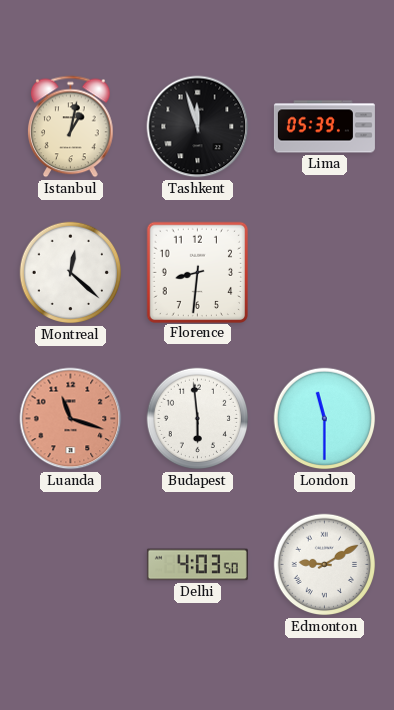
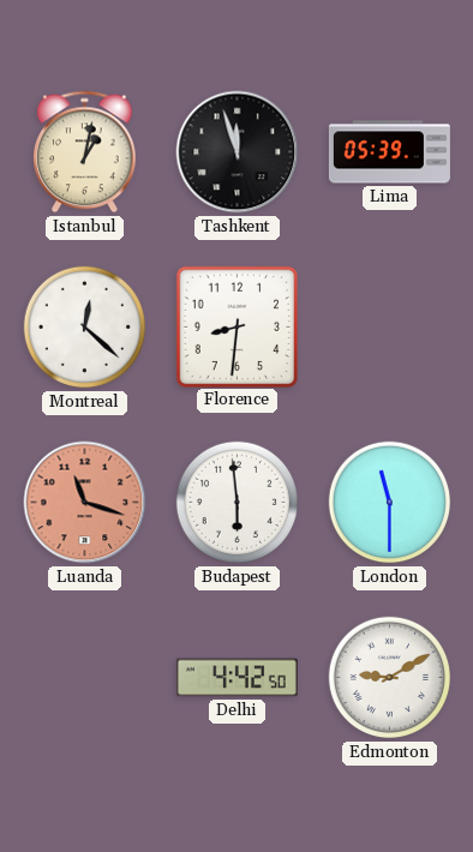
Delhi: 4:03 -> 4:42 (237, 678)
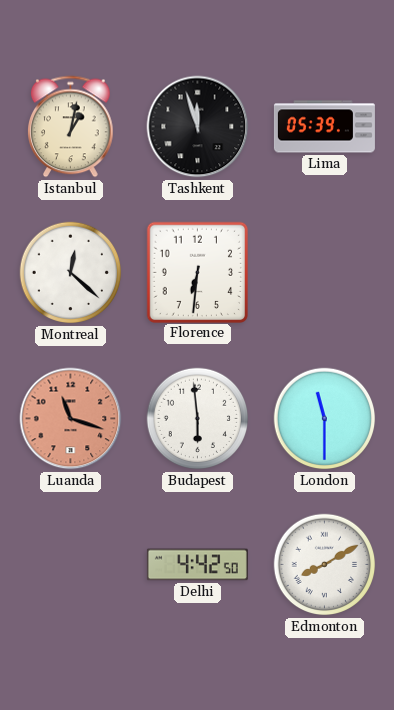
Florence: 8:31 -> 6:31 (197, 272)
Edmonton: 9:10 -> 8:10 (325, 565)
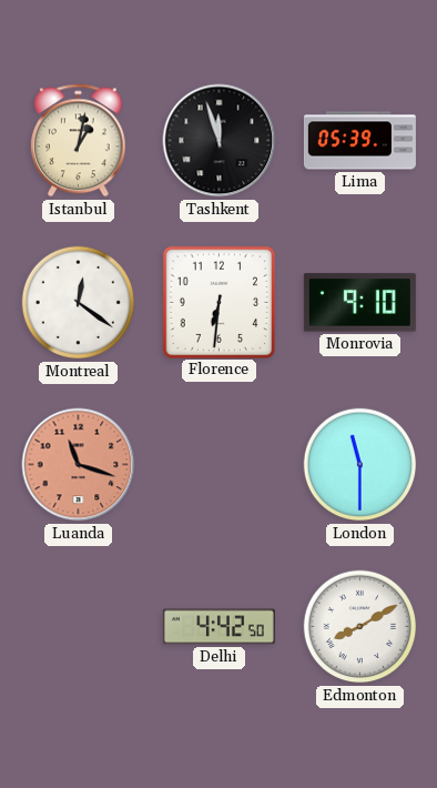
Montreal: 12:22 -> 12:21 (79, 303)
Monrovia: none -> 9:10 (359, 303)
Budapest: 5:59 -> none (198, 419)
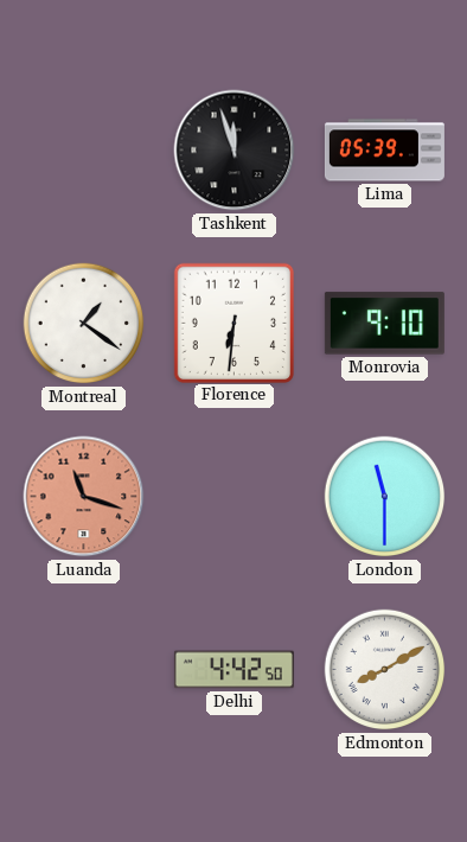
Istanbul: 1:02 -> none (79, 141)
Montreal: 12:21 -> 1:21 (84, 324)
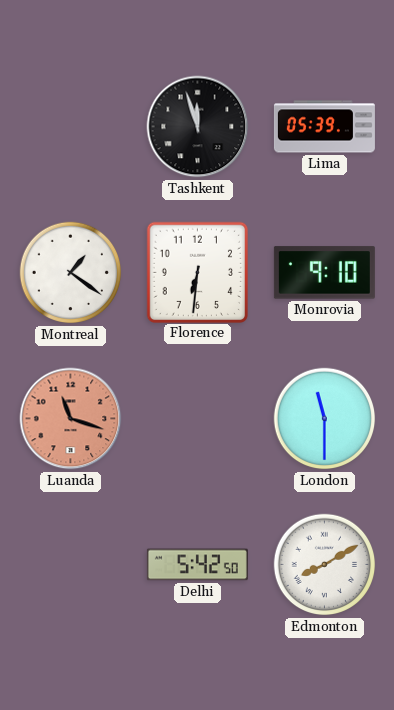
Delhi: 4:42 -> 5:42 (197, 565)
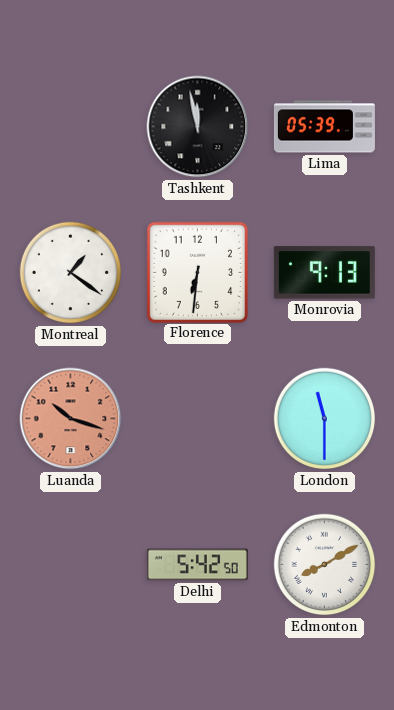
Tashkent: 11:57 -> 11:58 (198, 127)
Monrovia: 9:10 -> 9:13 (324, 273)
Luanda: 11:18 -> 10:18 (71, 419)
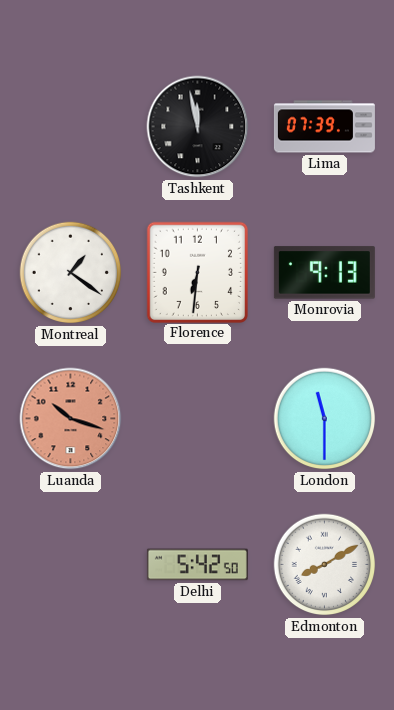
Lima: 05:39 -> 07:39 (324, 127)
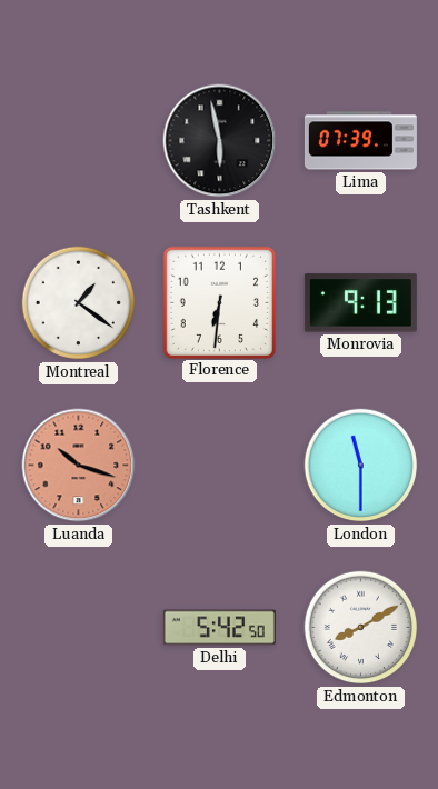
Tashkent: 11:58 -> 5:58 (220, 141)
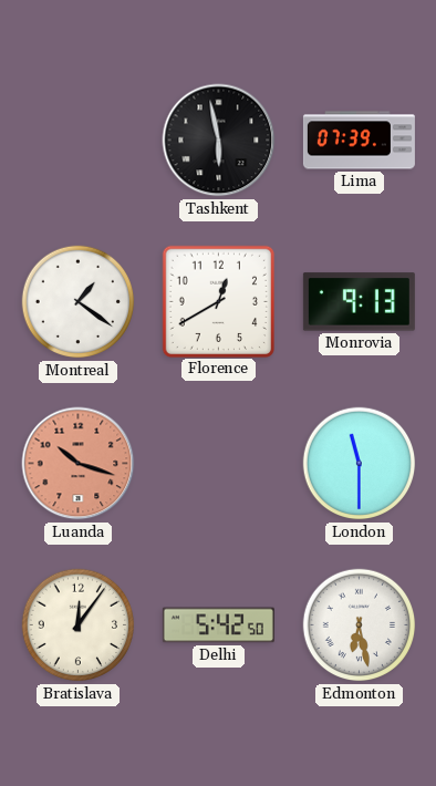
Florence: 6:31 -> 12:40 (218, 301)
Bratislava: none -> 12:06 (79, 625)
Edmonton: 8:10 -> 6:28 (360, 625)
